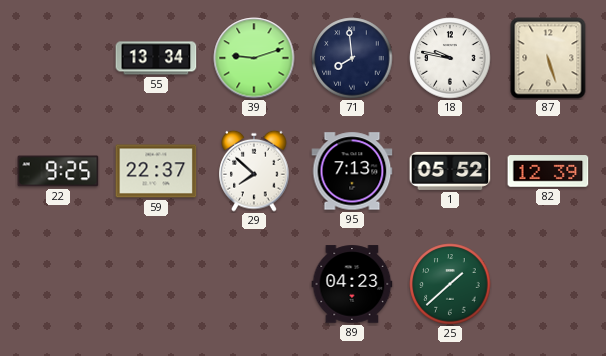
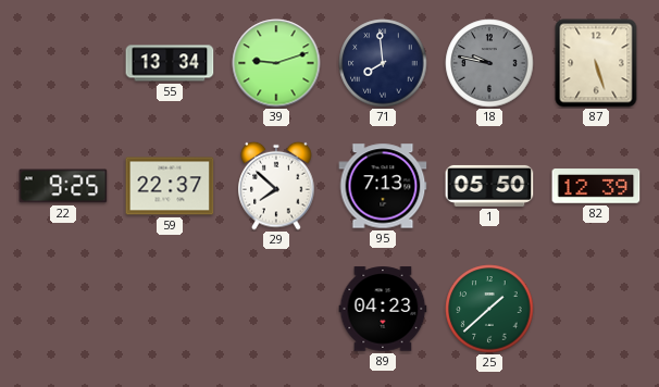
18 dial: white -> grey (489, 63)
1: 05:52 -> 05:50 (489, 186)
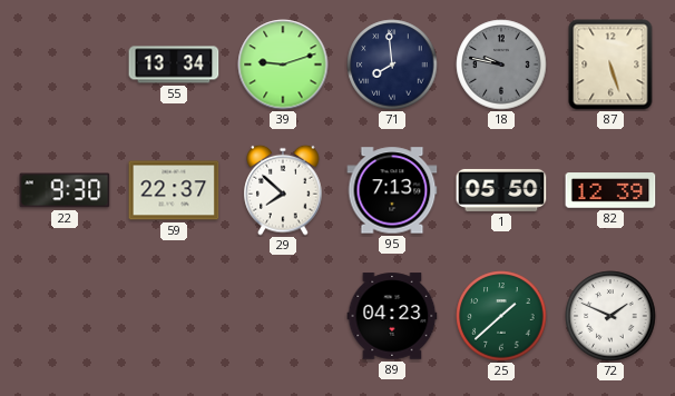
22: 9:25 -> 9:30 (65, 190)
72: none -> 1:49 (610, 316)
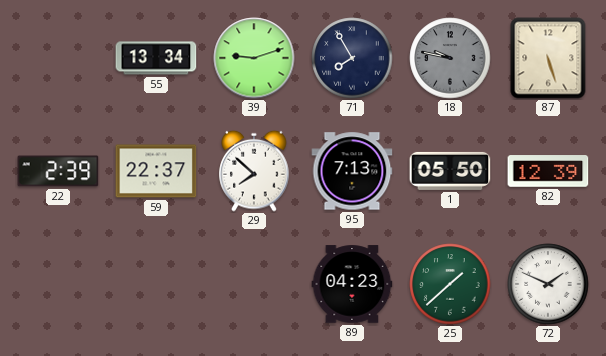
71: 7:59 -> 7:55 (352, 58)
22: 9:30 -> 2:39 (58, 171)
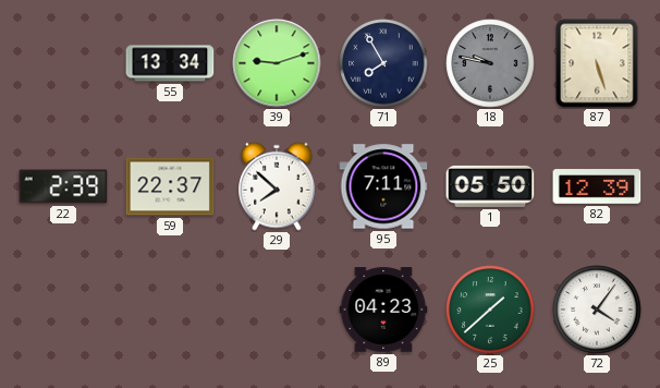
95: 7:13 -> 7:11 (383, 186)
72: 1:49 -> 4:06 (597, 310)
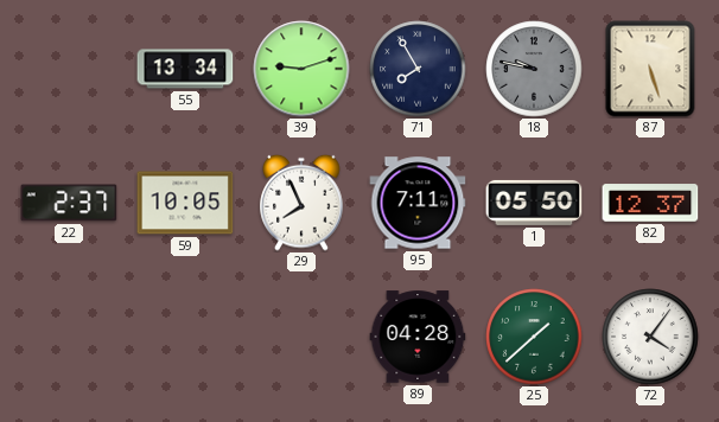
22: 2:39 -> 2:37 (69, 203)
59: 22:37 -> 10:05 (185, 203)
29: 7:52 -> 7:56 (301, 203)
82: 12:39 -> 12:37 (650, 203)
89: 04:23 -> 04:28 (418, 337)
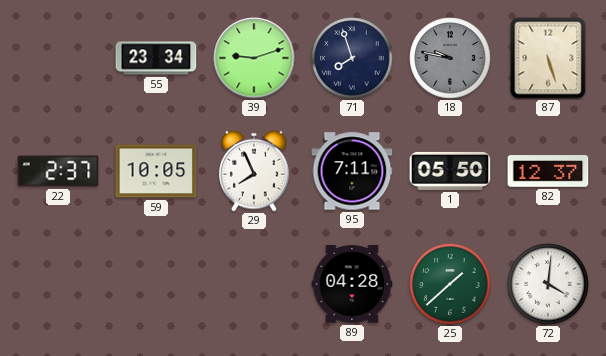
55: 13:34 -> 23:34 (156, 58)
71: 7:55 -> 7:57 (352, 58)
72: 4:06 -> 4:01 (548, 284)
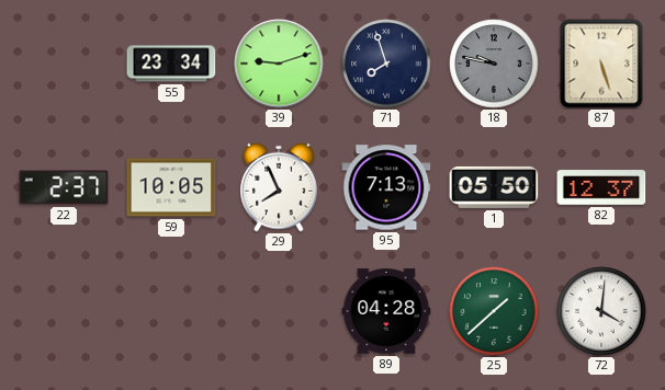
95: 7:11 -> 7:13 (386, 187)
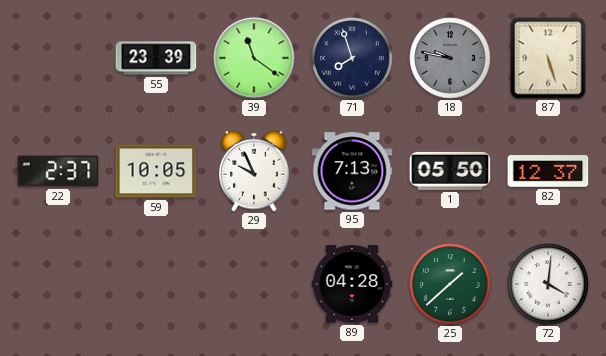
55: 23:34 -> 23:39 (156, 58)
39: 9:12 -> 11:21 (254, 58)
29: 7:56 -> 9:56 (254, 171)
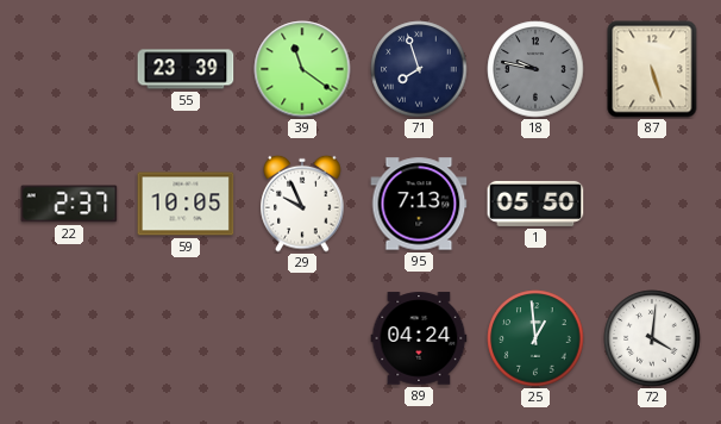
82: 12:37 -> none (548, 171)
89: 04:28 -> 04:24 (419, 338)
25: 1:38 -> 12:59 (535, 338)
